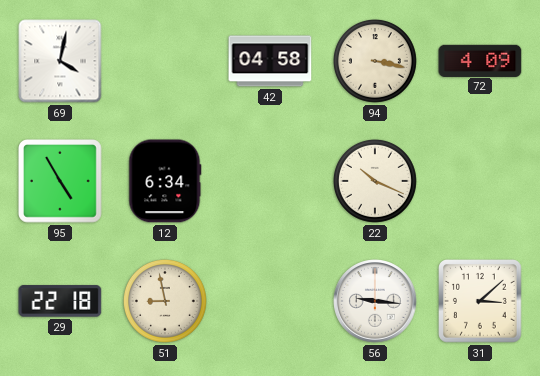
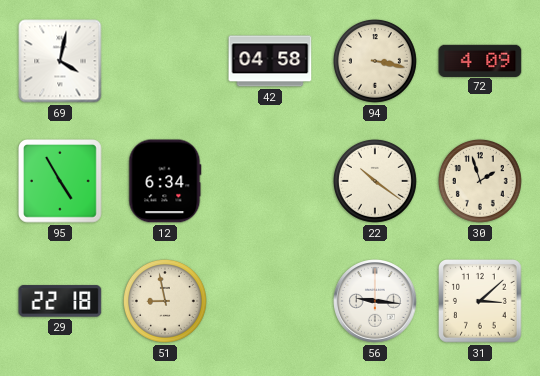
22: 10:19 -> 10:21 (375, 181)
30: none -> 1:57 (480, 181)
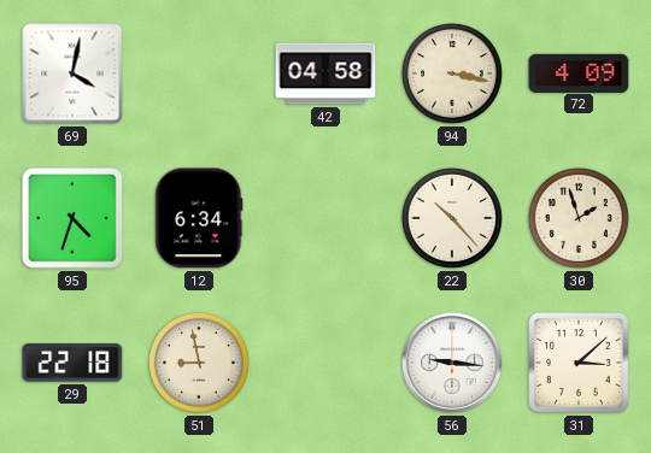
95: 4:55 -> 4:33 (74, 219)
22: 10:21 -> 10:23 (452, 218)
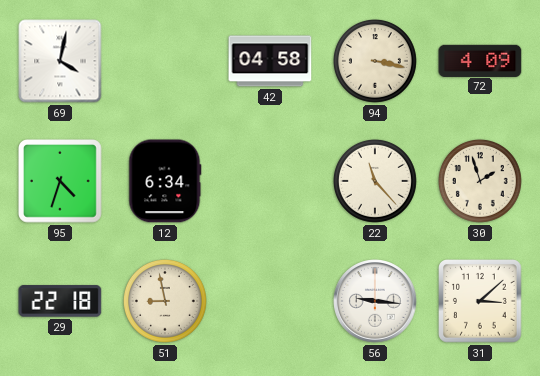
22: 10:23 -> 11:23 (375, 181)
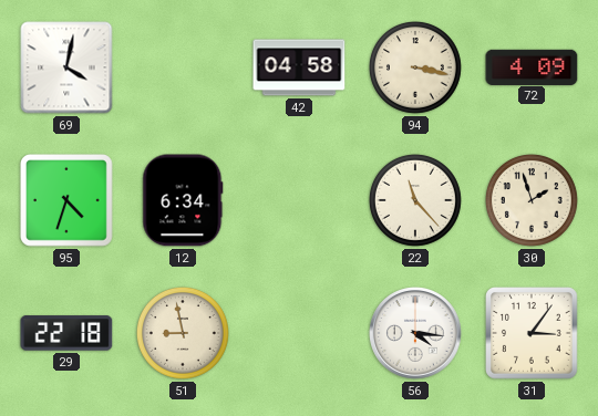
56: 9:16 -> 4:16 (415, 333)
31: 3:08 -> 3:06 (533, 334)
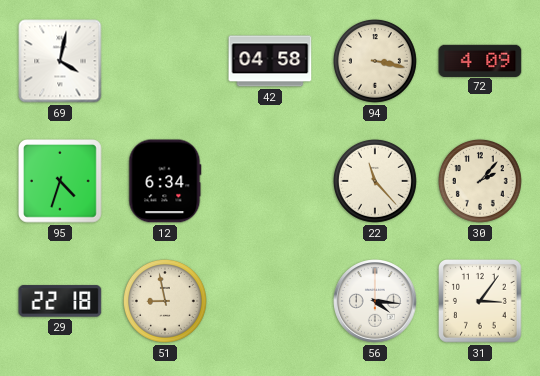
30: 1:57 -> 2:07 (480, 181)
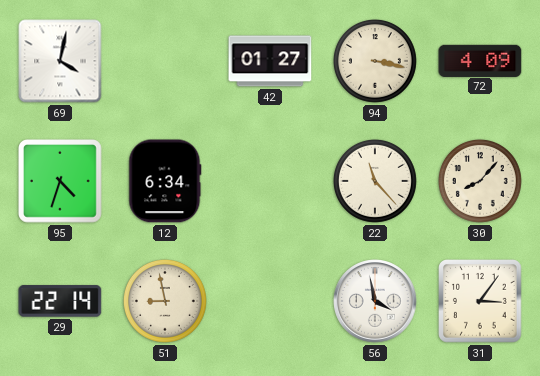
42: 04:58 -> 01:27 (270, 61)
30: 2:07 -> 8:07 (480, 181)
29: 22:18 -> 22:14 (60, 301)
56: 4:16 -> 3:58 (375, 301)
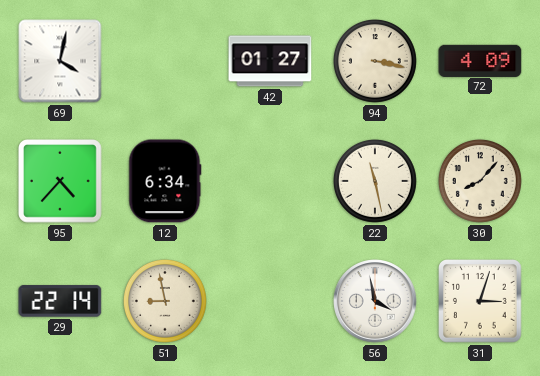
95: 4:33 -> 4:37 (61, 182)
22: 11:23 -> 11:28 (375, 181)
31: 3:06 -> 3:03 (481, 302)
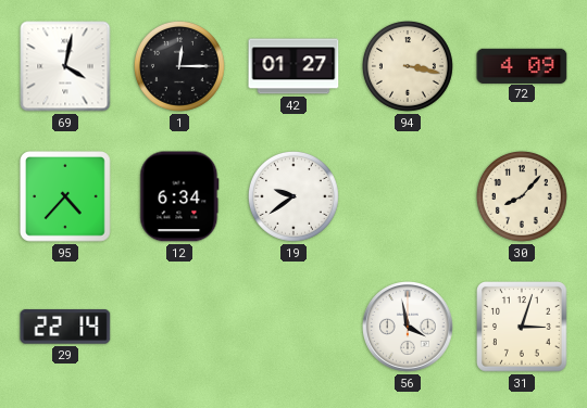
1: none -> 12:15 (179, 66)
19: none -> 9:39 (293, 196)
22: 11:28 -> none (375, 181)
51: 8:58 -> none (165, 301)
